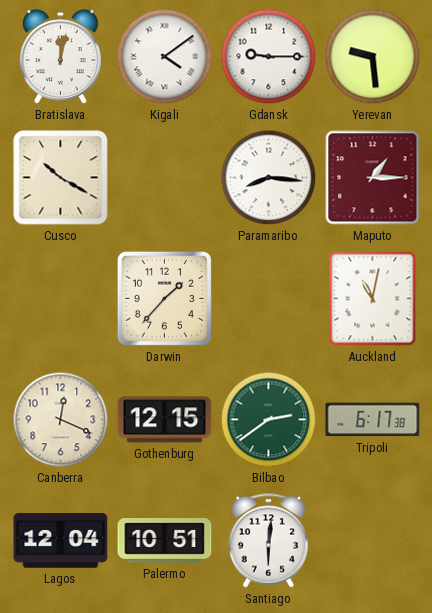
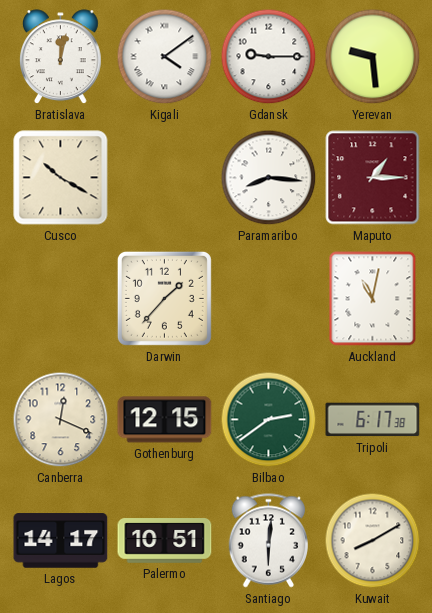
Lagos: 12:04 -> 14:17 (61, 541)
Kuwait: none -> 8:10 (373, 541)
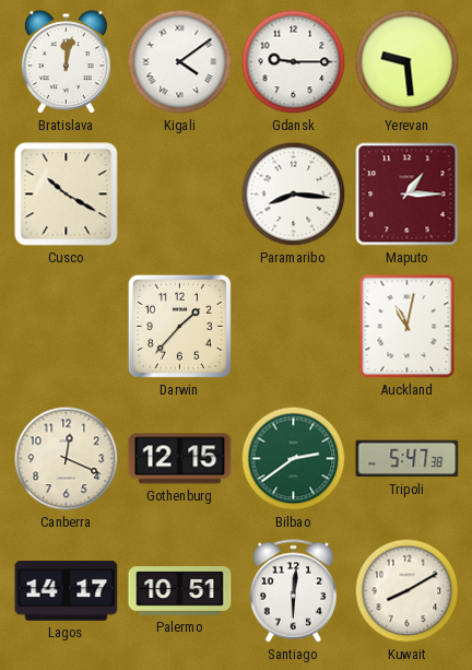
Tripoli: 6:17 -> 5:47 (408, 459)
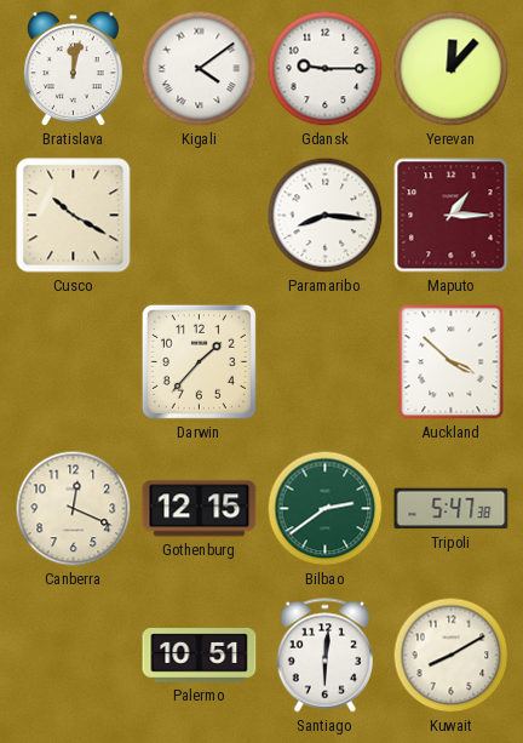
Yerevan: 9:29 -> 12:07 (452, 69)
Auckland: 11:02 -> 3:52 (452, 362)
Lagos: 14:17 -> none (67, 591)
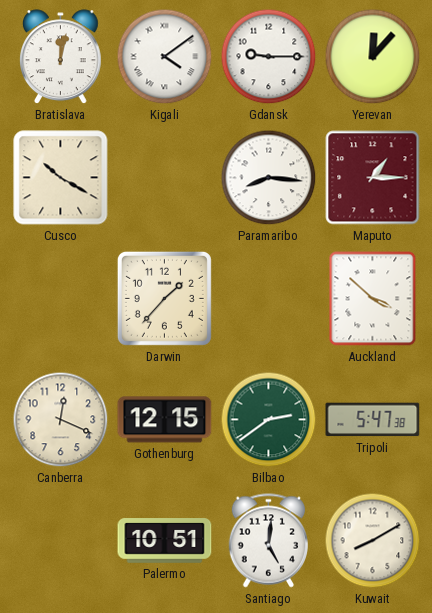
Santiago: 6:01 -> 5:01 (268, 541)
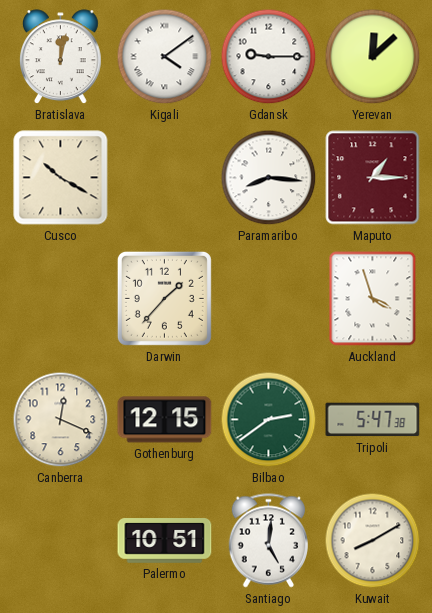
Yerevan: 12:07 -> 12:08 (373, 57)
Auckland: 3:52 -> 3:57 (373, 299)
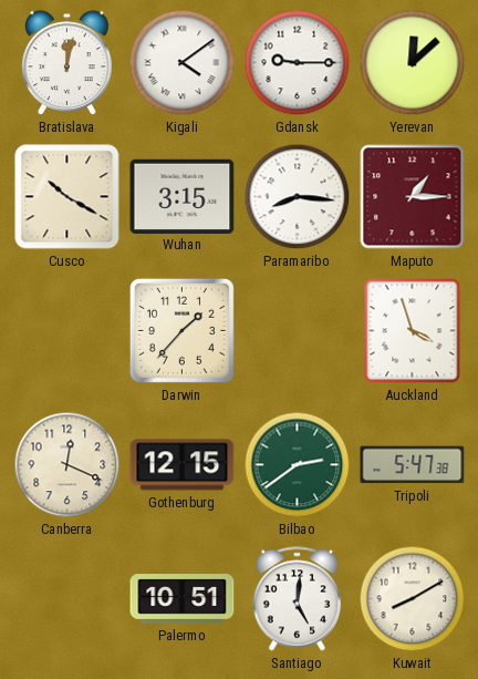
Wuhan: none -> 3:15 (183, 196)
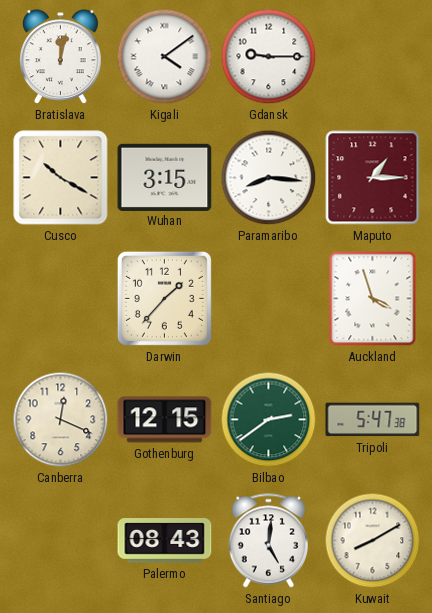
Yerevan: 12:08 -> none (413, 63)
Palermo: 10:51 -> 08:43 (165, 541)
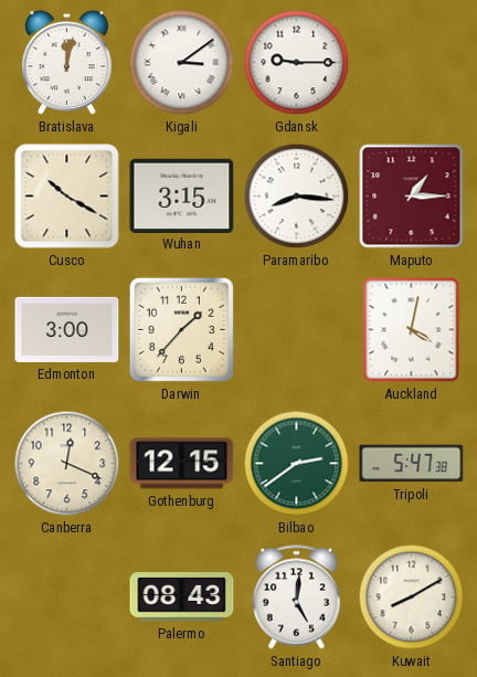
Kigali: 4:09 -> 3:09 (182, 63)
Edmonton: none -> 3:00 (67, 329)
Auckland: 3:57 -> 4:02 (412, 330)
